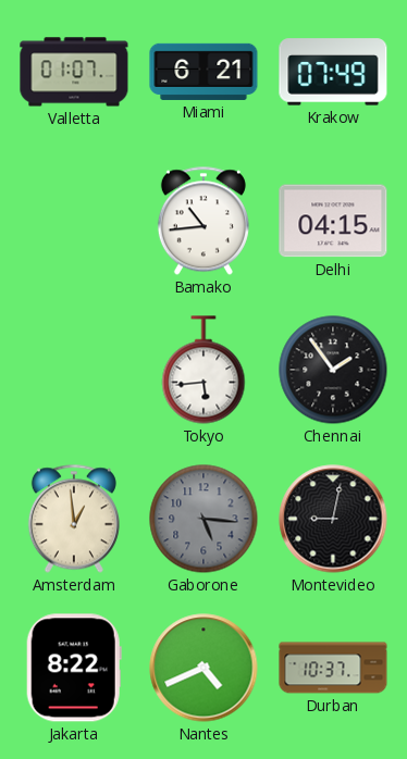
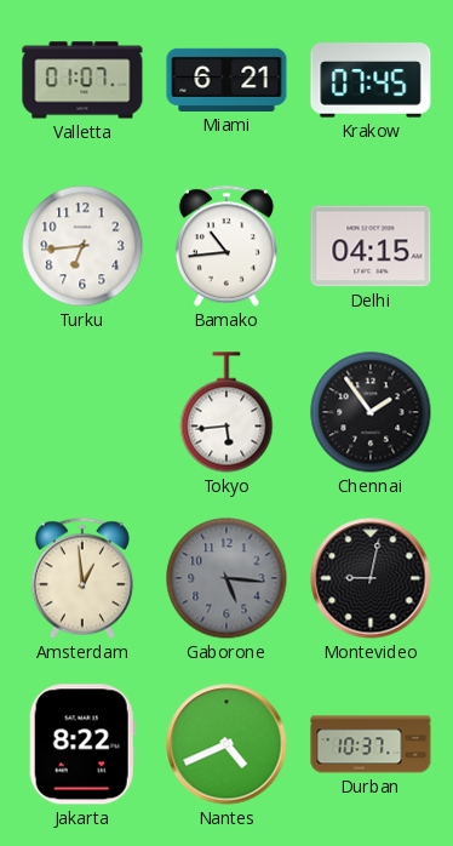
Krakow: 07:49 -> 07:45 (371, 80)
Turku: none -> 6:44 (82, 246)
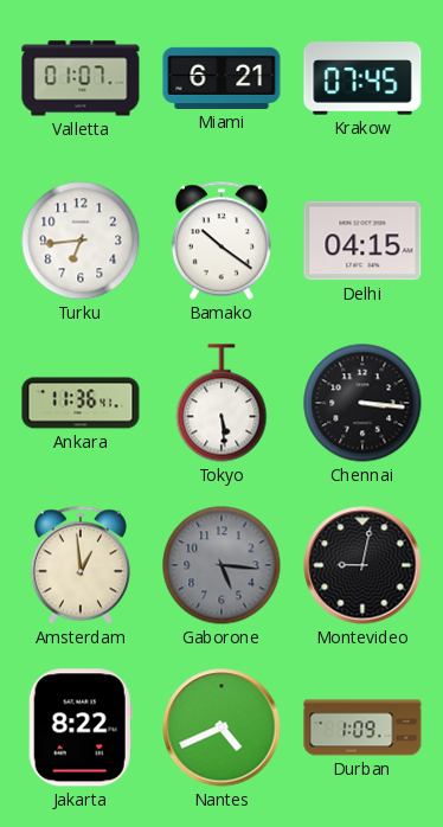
Bamako: 10:44 -> 10:21 (221, 241)
Ankara: none -> 11:36 (81, 403)
Tokyo: 5:44 -> 5:29 (221, 403)
Chennai: 1:54 -> 3:16 (362, 403)
Durban: 10:37 -> 1:09 (362, 727)
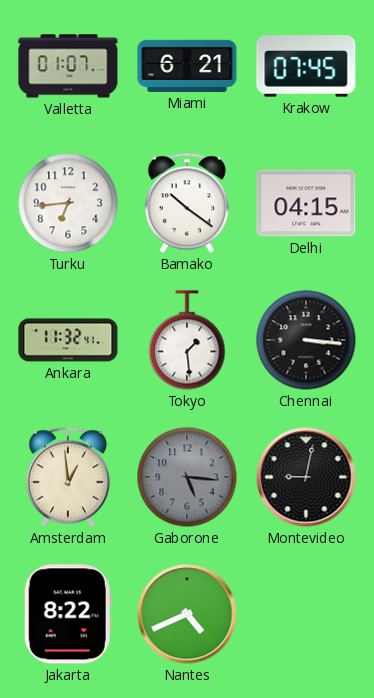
Ankara: 11:36 -> 11:32 (68, 340)
Tokyo: 5:29 -> 1:29 (187, 340)
Durban: 1:09 -> none (362, 727)
